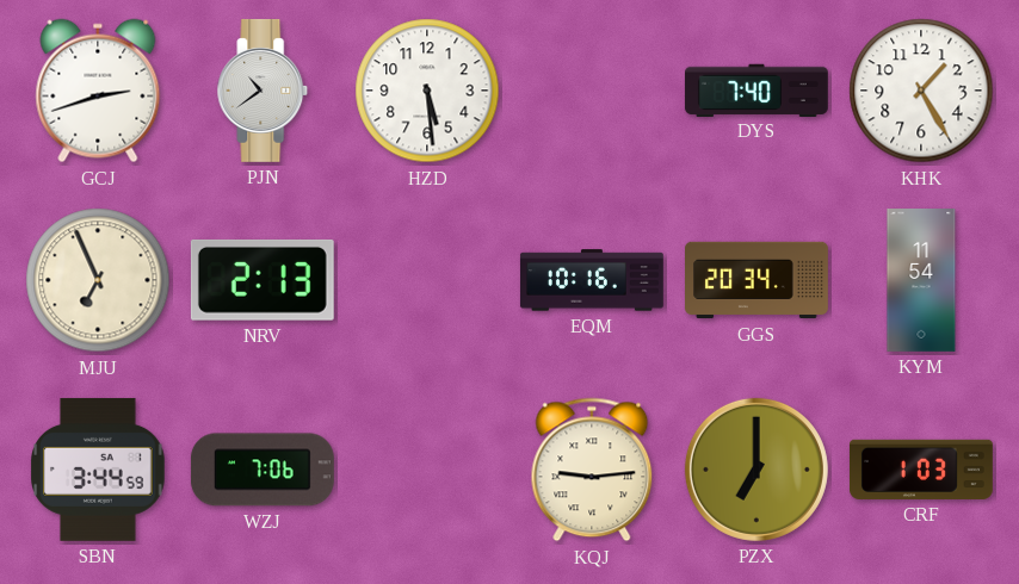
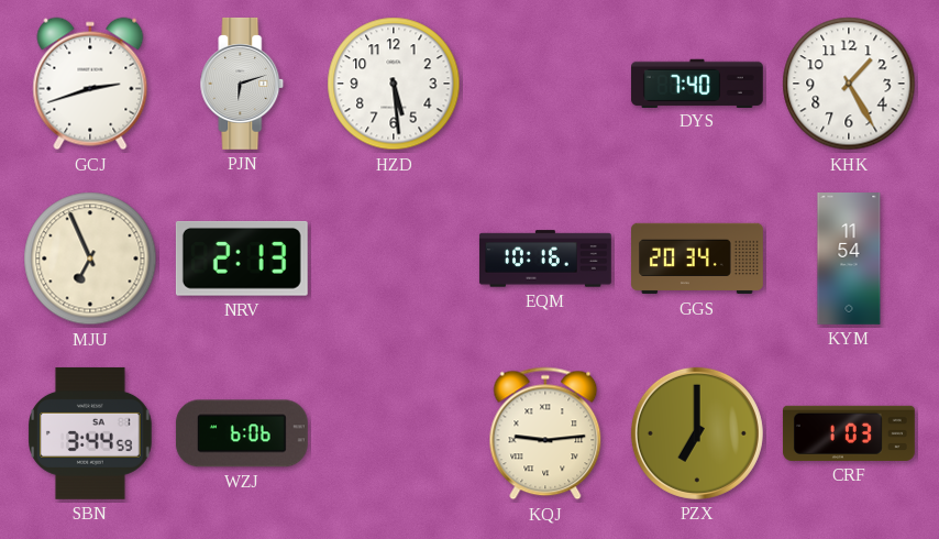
PJN: 10:39 -> 6:12 (242, 84)
WZJ: 7:06 -> 6:06 (242, 433)
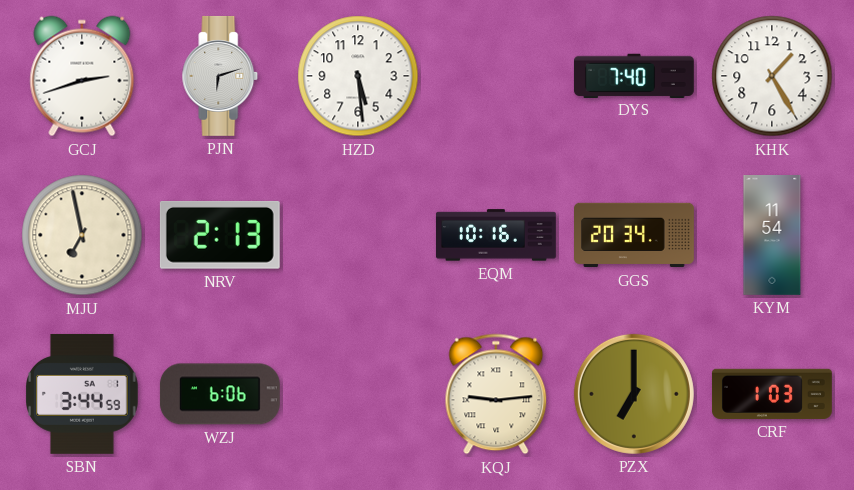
MJU: 6:56 -> 6:58 (82, 235)
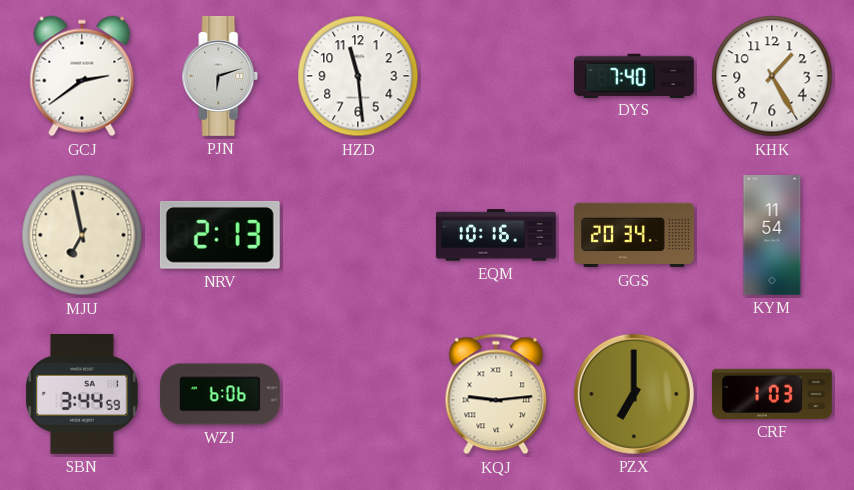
GCJ: 2:42 -> 2:39 (82, 76)
HZD: 5:29 -> 11:29 (358, 76)
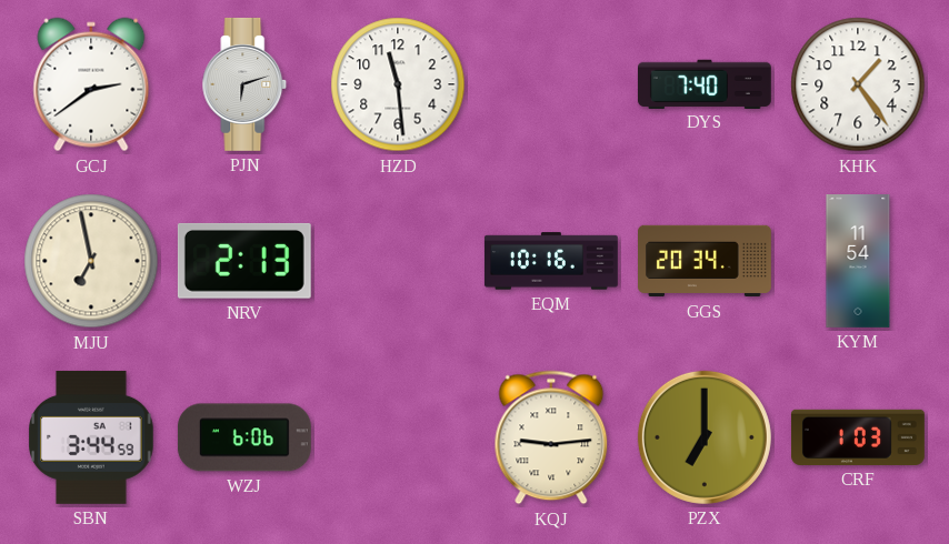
KHK: 1:25 -> 1:24 (858, 84)
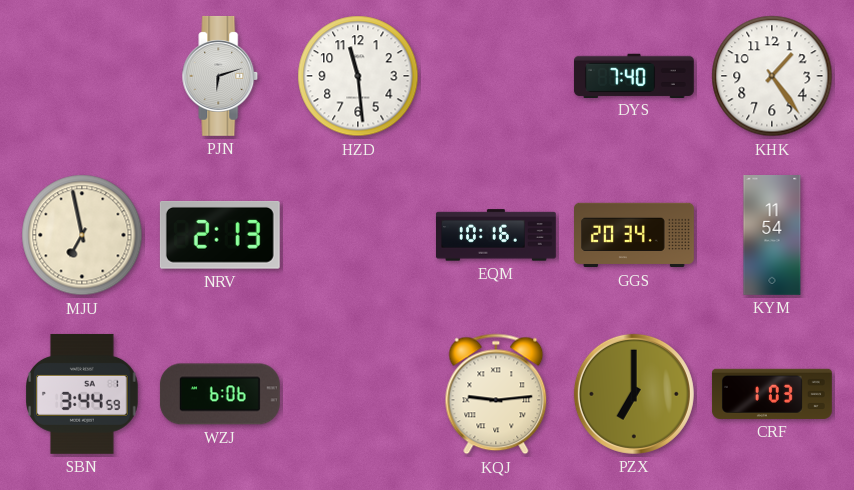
GCJ: 2:39 -> none (91, 84)
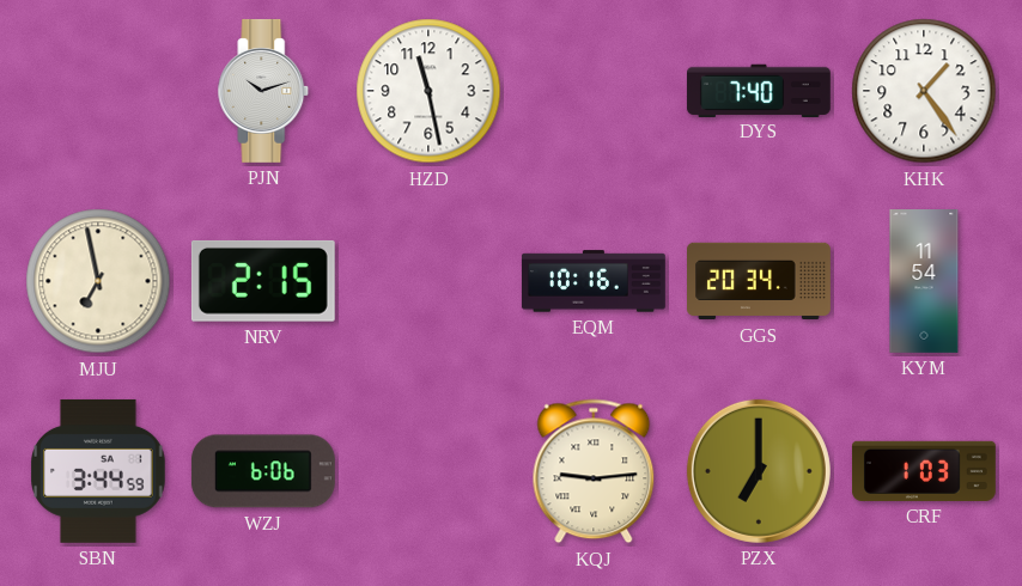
PJN: 6:12 -> 10:12 (263, 91)
HZD: 11:29 -> 11:28 (428, 91)
NRV: 2:13 -> 2:15 (263, 281)
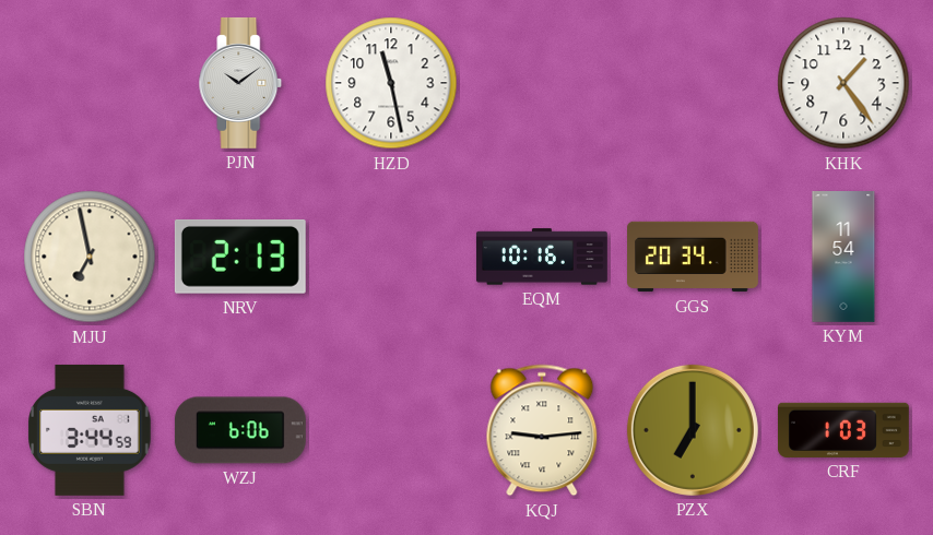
PJN: 10:12 -> 10:09 (240, 83)
DYS: 7:40 -> none (759, 90)
NRV: 2:15 -> 2:13 (240, 257)
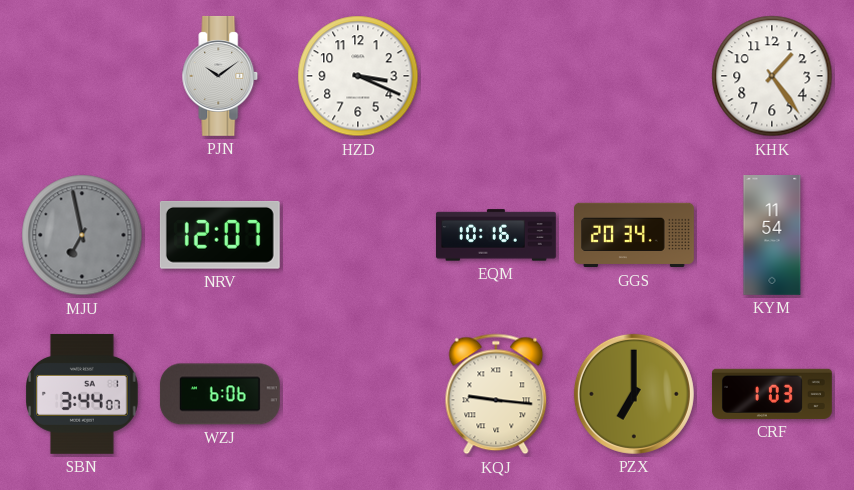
HZD: 11:28 -> 3:19 (358, 76)
MJU dial: cream -> grey (82, 235)
NRV: 2:13 -> 12:07 (220, 235)
SBN: 3:44:59 -> 3:44:07 (83, 394)
KQJ: 9:14 -> 9:16 (496, 394)
